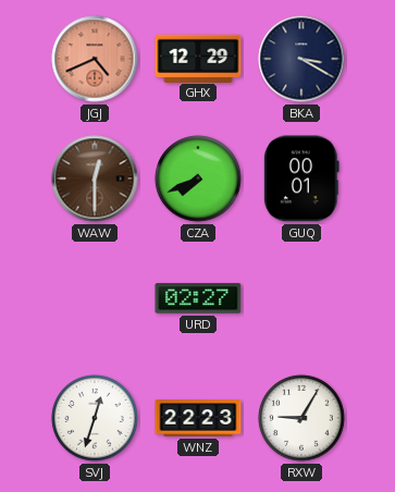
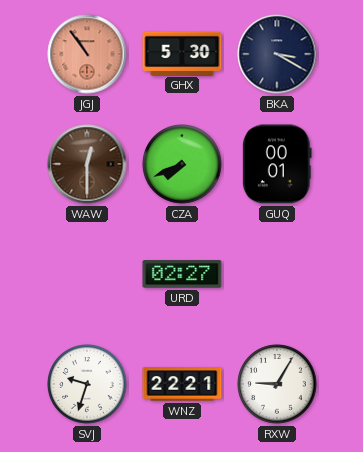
JGJ: 4:41 -> 10:54 (87, 54)
GHX: 12:29 -> 5:30 (182, 53)
SVJ: 12:33 -> 9:33 (87, 384)
WNZ: 22:23 -> 22:21 (182, 384)
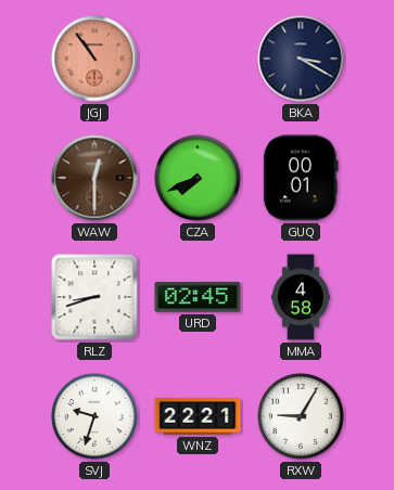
GHX: 5:30 -> none (182, 53)
RLZ: none -> 8:42 (94, 297)
URD: 02:27 -> 02:45 (198, 297)
MMA: none -> 4:58 (301, 297)
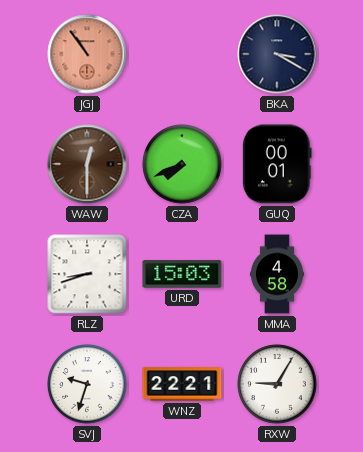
URD: 02:45 -> 15:03 (182, 274)
